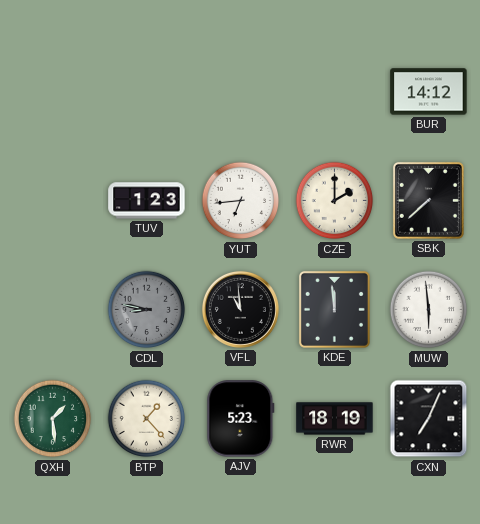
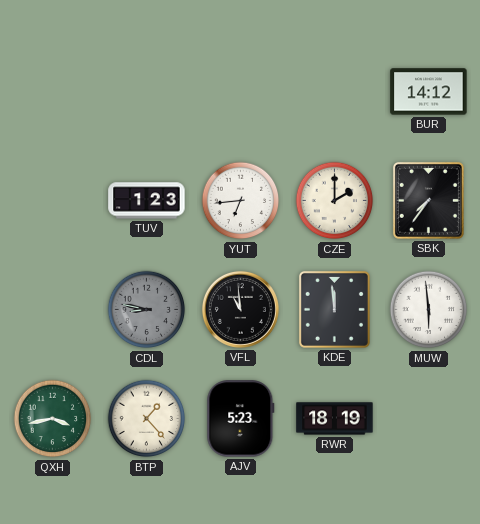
SBK: 7:38 -> 7:36 (428, 200)
QXH: 1:29 -> 3:43 (53, 419)
CXN: 7:04 -> none (429, 419)
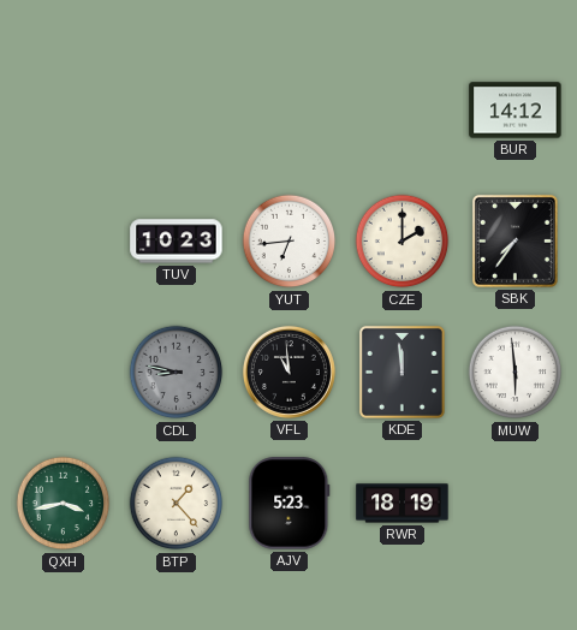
TUV: 1:23 -> 10:23 (177, 242)
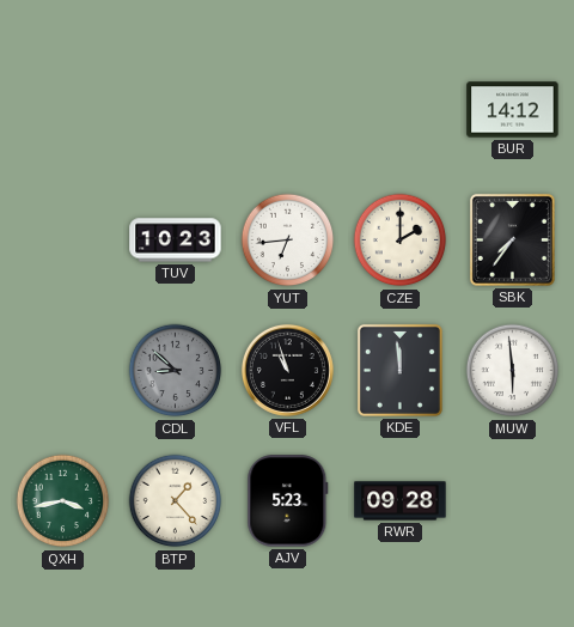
CDL: 8:47 -> 8:52 (176, 371)
VFL: 10:59 -> 10:57 (287, 370)
RWR: 18:19 -> 09:28 (401, 501)
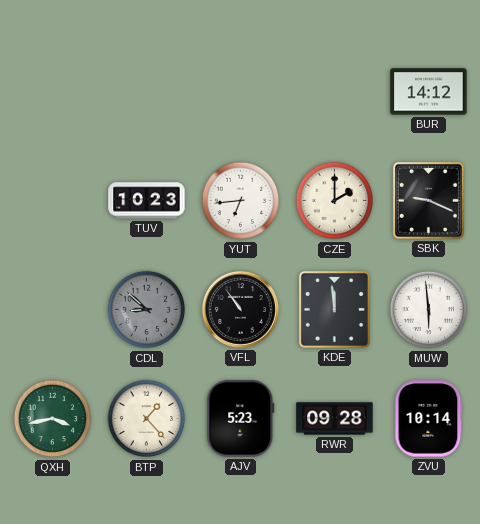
SBK: 7:36 -> 9:19 (428, 200)
VFL: 10:57 -> 10:54 (240, 309)
ZVU: none -> 10:14 (429, 419)
